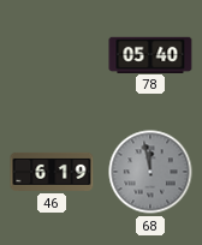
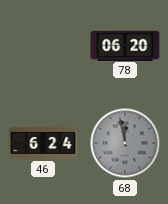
78: 05:40 -> 06:20 (125, 45)
46: 6:19 -> 6:24 (43, 143)
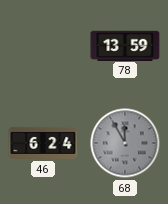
78: 06:20 -> 13:59 (125, 45)
68: 11:58 -> 11:55 (125, 143)
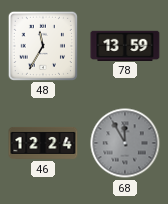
48: none -> 11:35 (42, 45)
46: 6:24 -> 12:24 (43, 143)
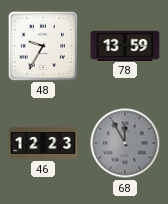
48: 11:35 -> 9:35 (42, 45)
46: 12:24 -> 12:23 (43, 143)
